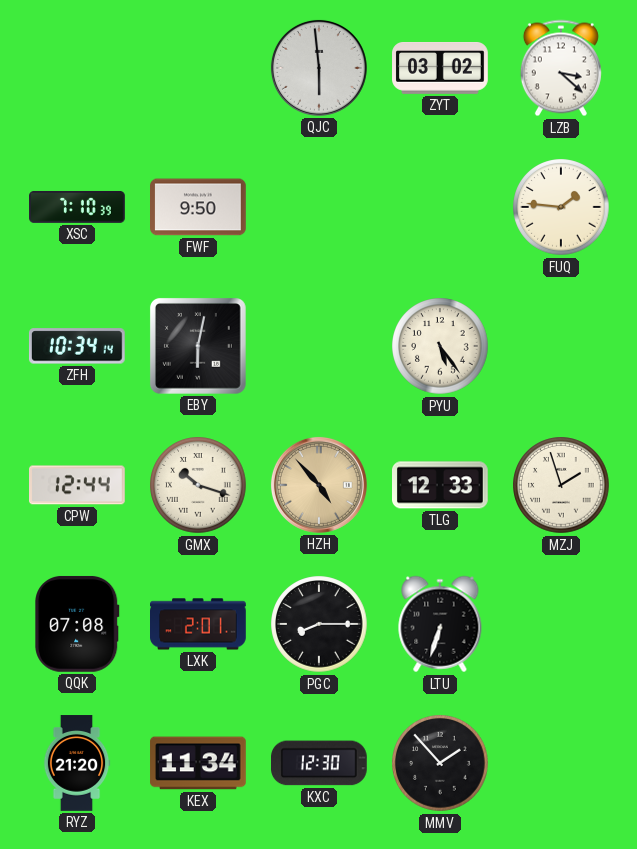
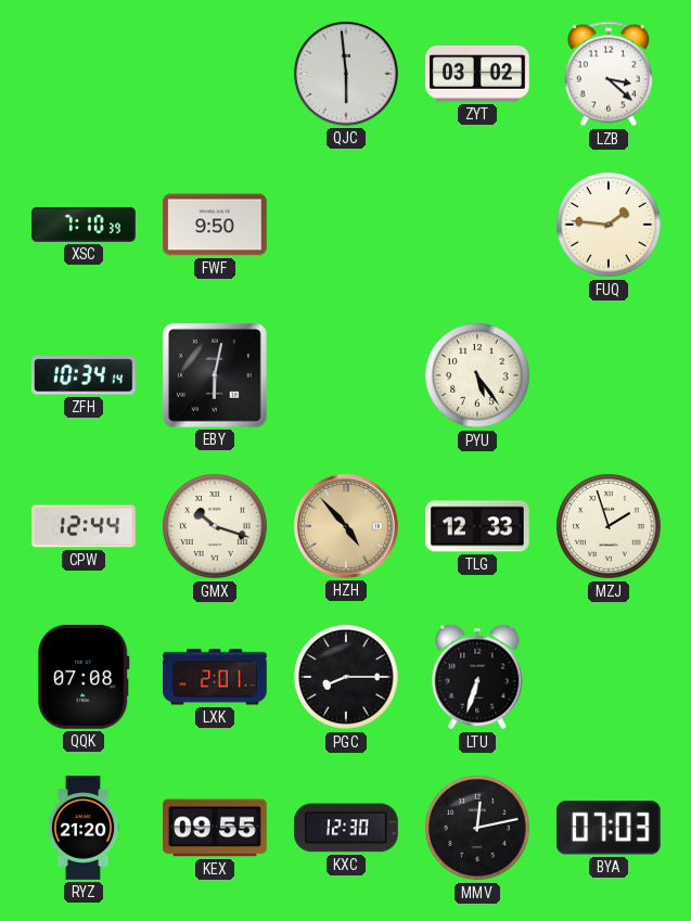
KEX: 11:34 -> 09:55 (215, 828)
MMV: 1:53 -> 12:13 (477, 828)
BYA: none -> 07:03 (609, 828)
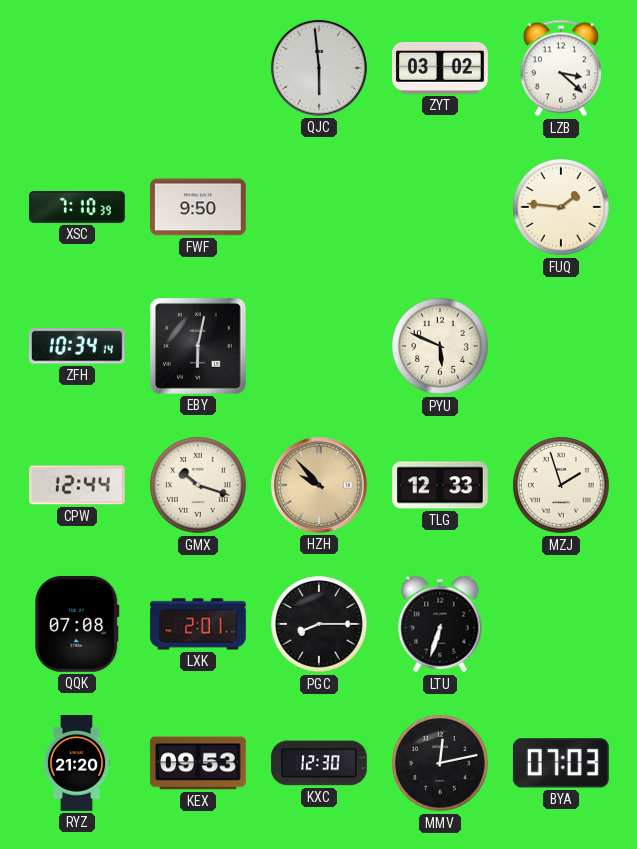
PYU: 5:24 -> 5:49 (440, 346)
HZH: 4:53 -> 9:53 (319, 485)
KEX: 09:55 -> 09:53 (198, 763)
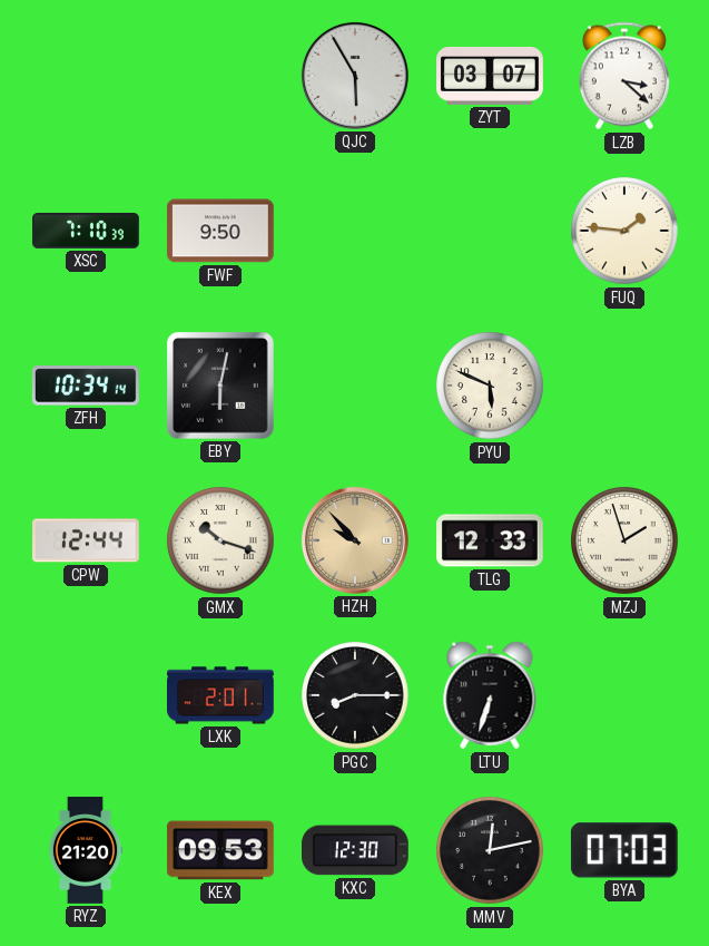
QJC: 5:59 -> 5:55 (355, 76)
ZYT: 03:02 -> 03:07 (490, 77)
QQK: 07:08 -> none (77, 624)
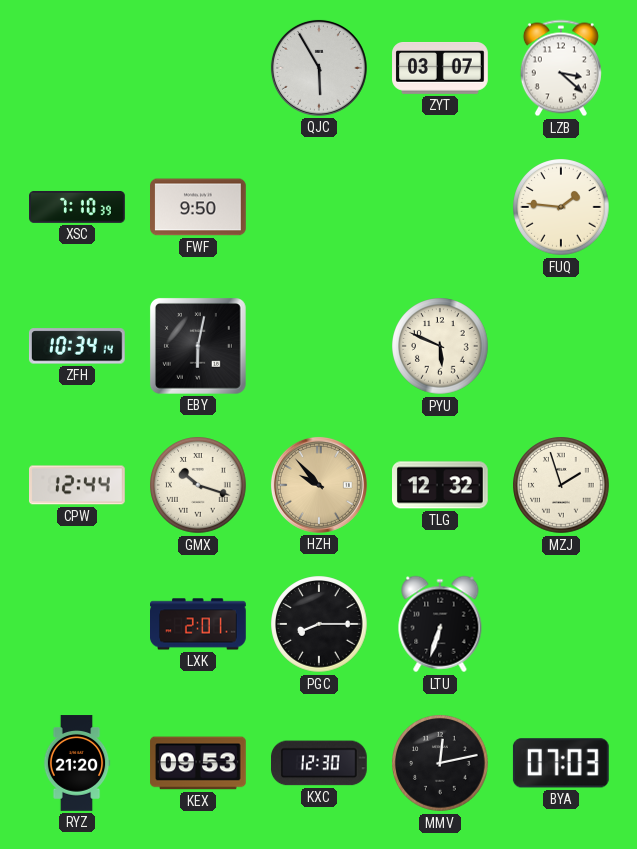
TLG: 12:33 -> 12:32 (441, 485)
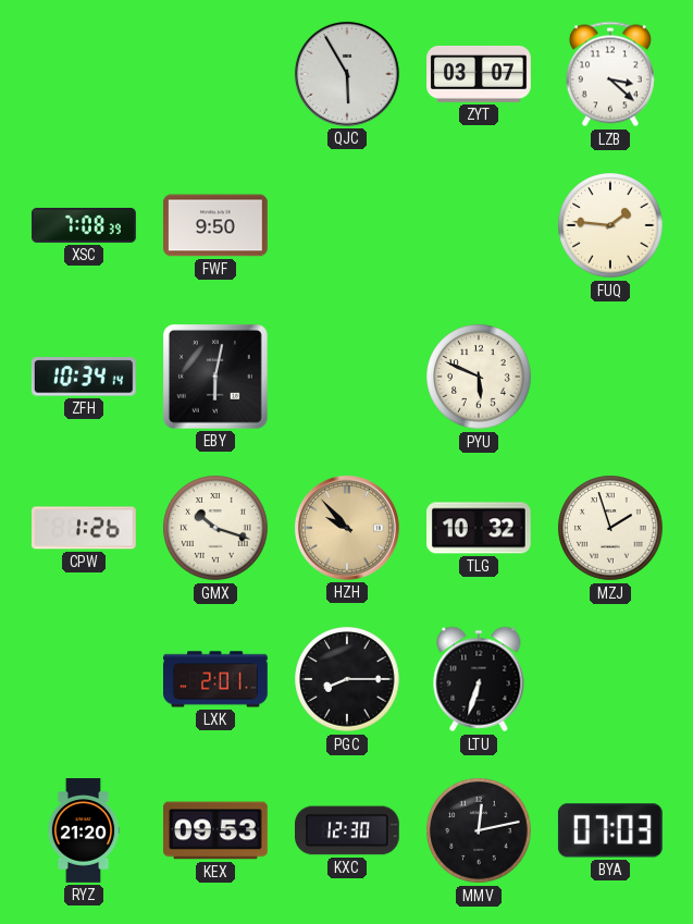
XSC: 7:10 -> 7:08 (84, 225)
CPW: 12:44 -> 1:26 (85, 528)
TLG: 12:32 -> 10:32 (480, 528)
